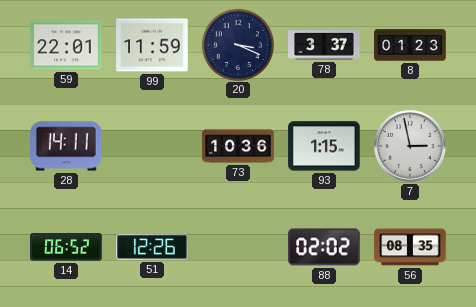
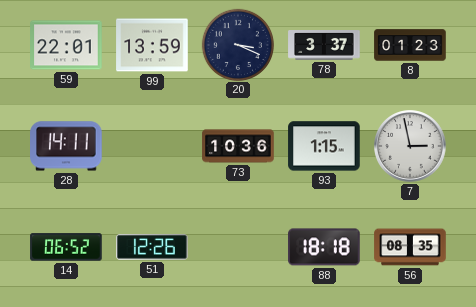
99: 11:59 -> 13:59 (152, 45)
88: 02:02 -> 18:18 (324, 247)
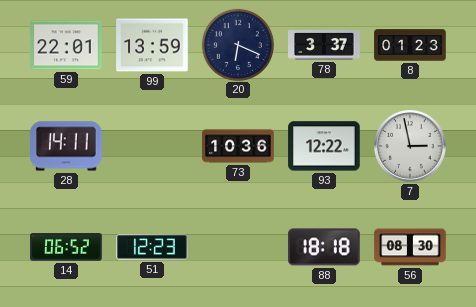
20: 3:19 -> 6:19 (237, 44)
93: 1:15 -> 12:22 (324, 146)
51: 12:26 -> 12:23 (152, 247)
56: 08:35 -> 08:30 (410, 247)
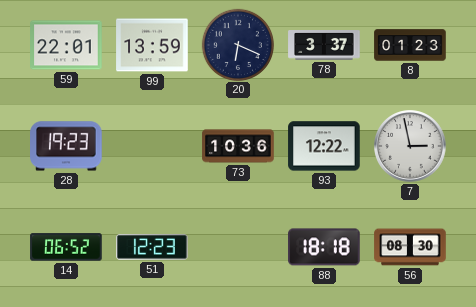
28: 14:11 -> 19:23 (66, 146)
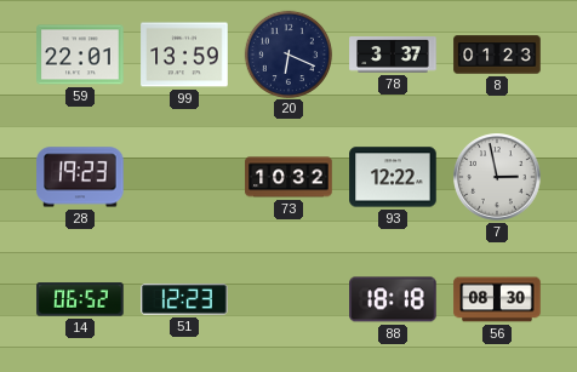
73: 10:36 -> 10:32 (288, 177)
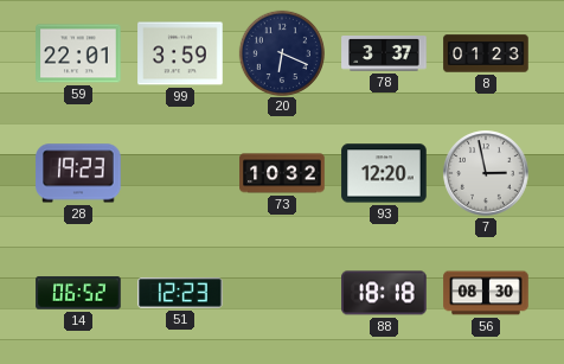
99: 13:59 -> 3:59 (180, 53)
93: 12:22 -> 12:20 (384, 173)
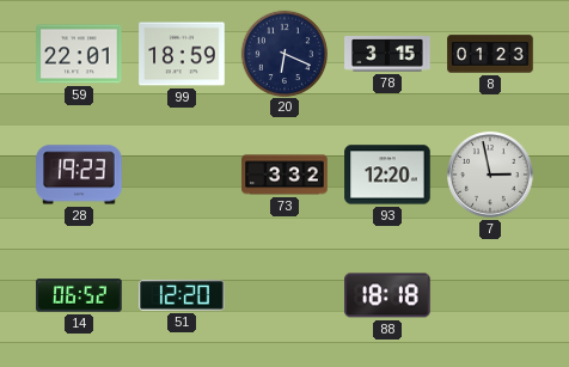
99: 3:59 -> 18:59 (182, 54)
78: 3:37 -> 3:15 (387, 54)
73: 10:32 -> 3:32 (284, 175)
51: 12:23 -> 12:20 (182, 295)
56: 08:30 -> none (486, 293)
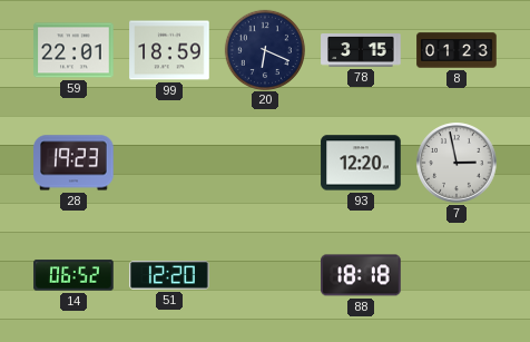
73: 3:32 -> none (284, 175)
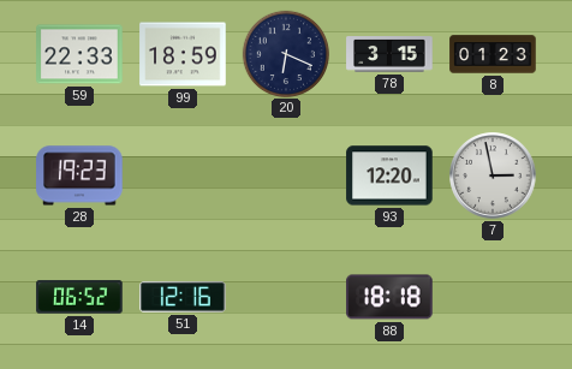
59: 22:01 -> 22:33 (79, 54)
51: 12:20 -> 12:16 (183, 297)
